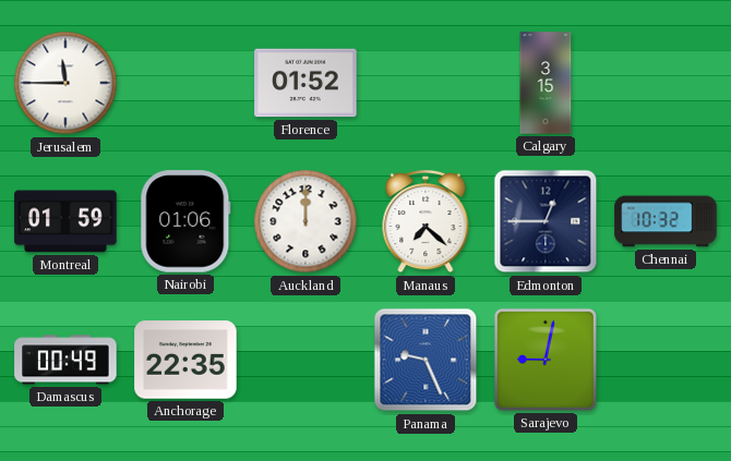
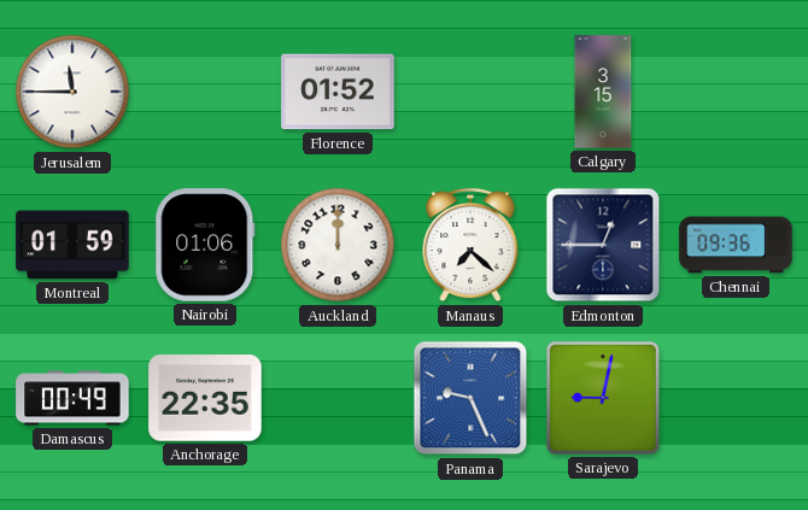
Chennai: 10:32 -> 09:36 (736, 245)
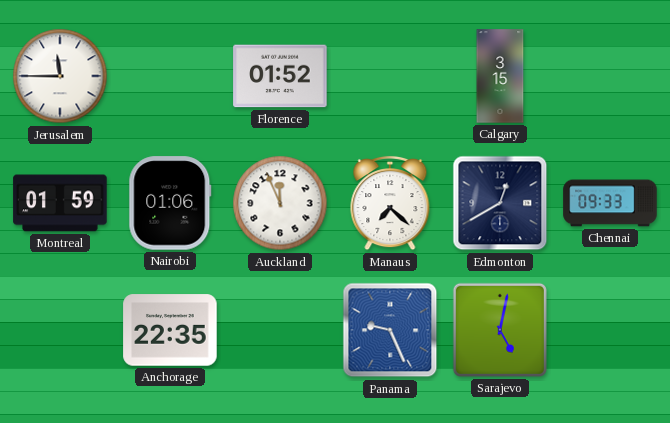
Auckland: 12:00 -> 11:56 (280, 203)
Edmonton: 12:45 -> 12:40 (500, 203)
Chennai: 09:36 -> 09:33 (610, 203)
Damascus: 00:49 -> none (72, 398)
Sarajevo: 9:02 -> 5:02 (500, 330)
